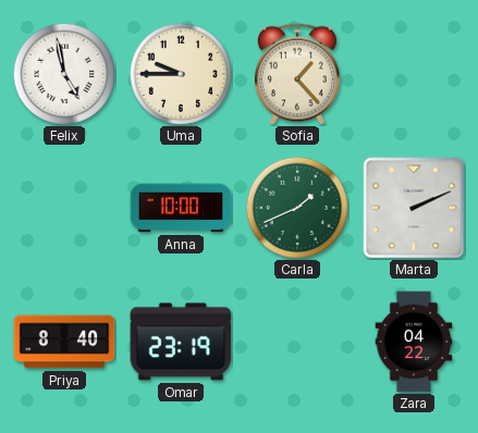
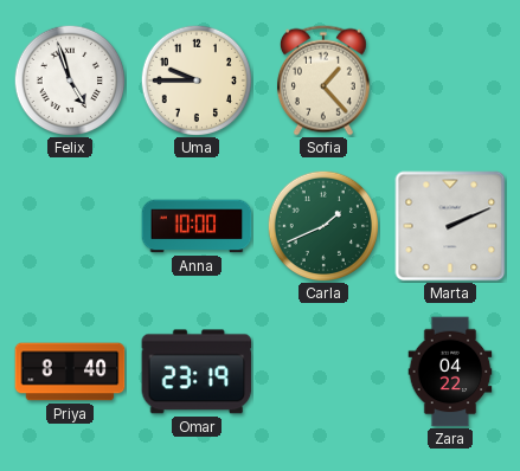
Felix: 4:58 -> 4:57 (70, 80)
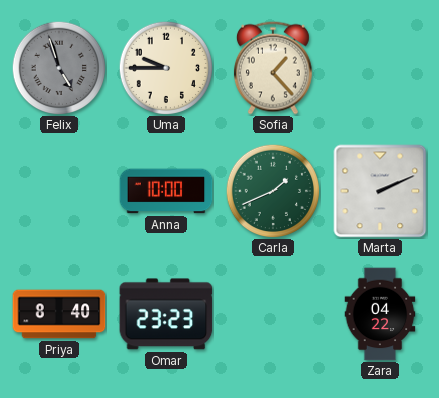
Felix dial: white -> grey (59, 68)
Omar: 23:19 -> 23:23 (166, 314)
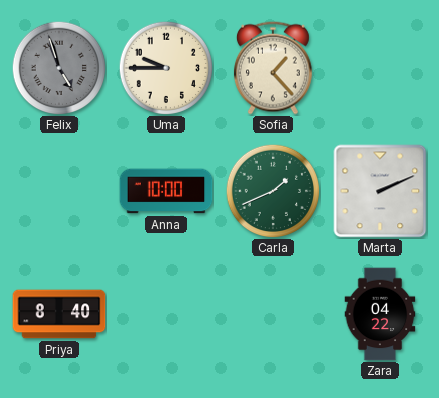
Omar: 23:23 -> none (166, 314)
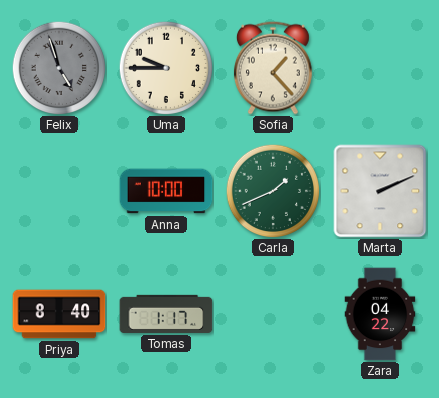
Tomas: none -> 1:17 (166, 314)
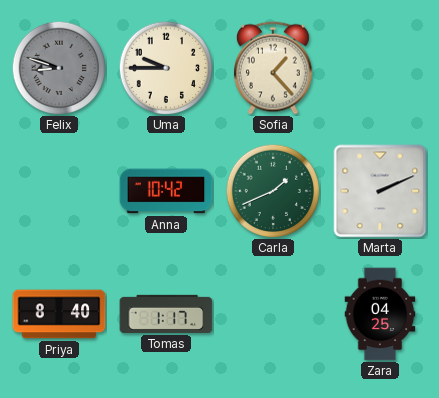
Felix: 4:57 -> 8:48 (59, 68)
Anna: 10:00 -> 10:42 (166, 191)
Zara: 04:22 -> 04:25 (380, 314)
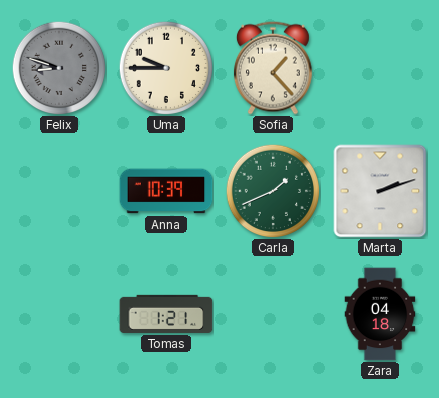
Anna: 10:42 -> 10:39 (166, 191)
Marta: 2:11 -> 2:12 (380, 191)
Priya: 8:40 -> none (59, 314)
Tomas: 1:17 -> 1:21 (166, 314)
Zara: 04:25 -> 04:18 (380, 314)
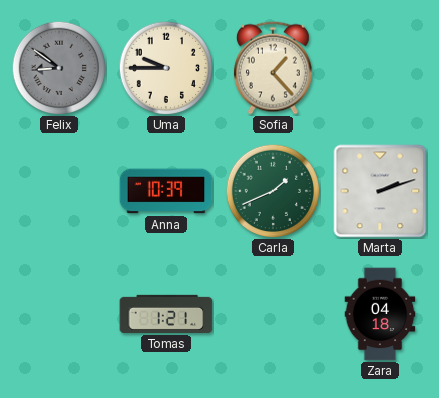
Felix: 8:48 -> 8:51 (59, 68)
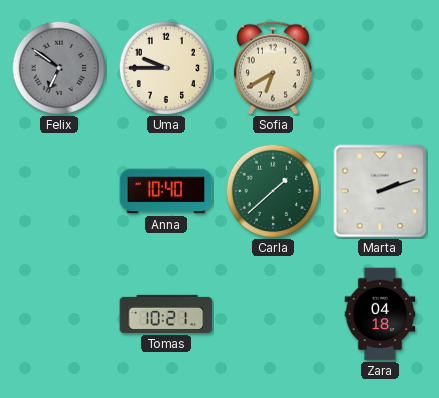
Felix: 8:51 -> 6:51 (59, 68)
Sofia: 1:23 -> 6:40 (273, 68)
Anna: 10:39 -> 10:40 (166, 191)
Carla: 1:41 -> 1:38 (273, 191)
Tomas: 1:21 -> 10:21 (166, 314)
